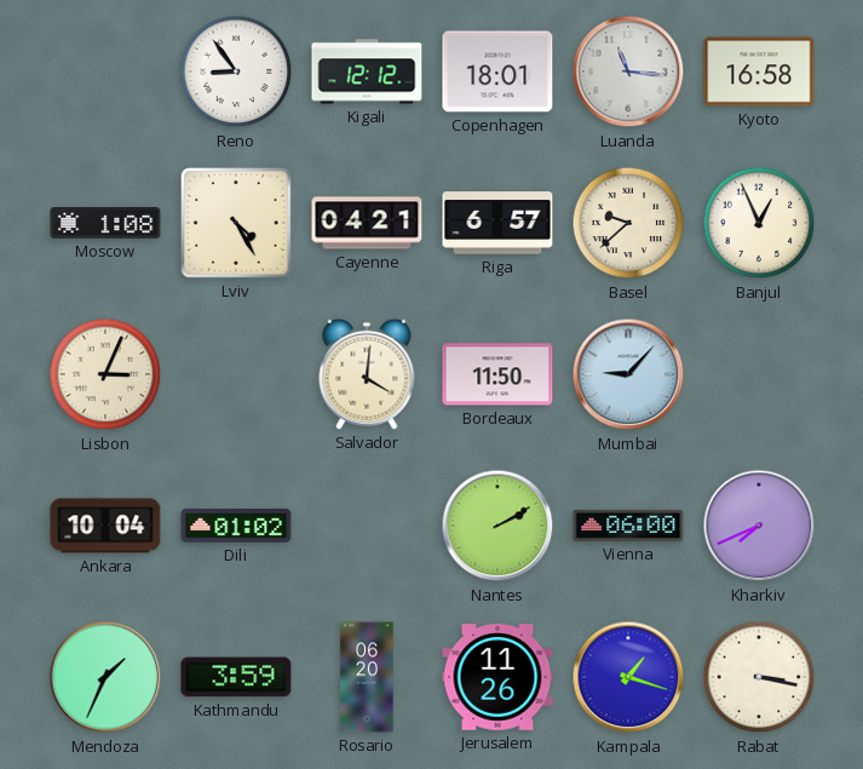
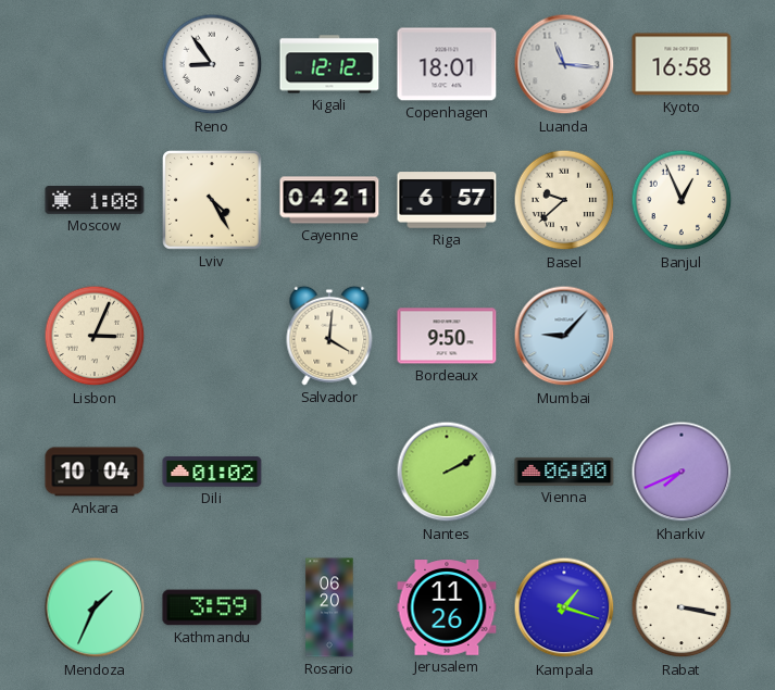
Bordeaux: 11:50 -> 9:50 (447, 336)
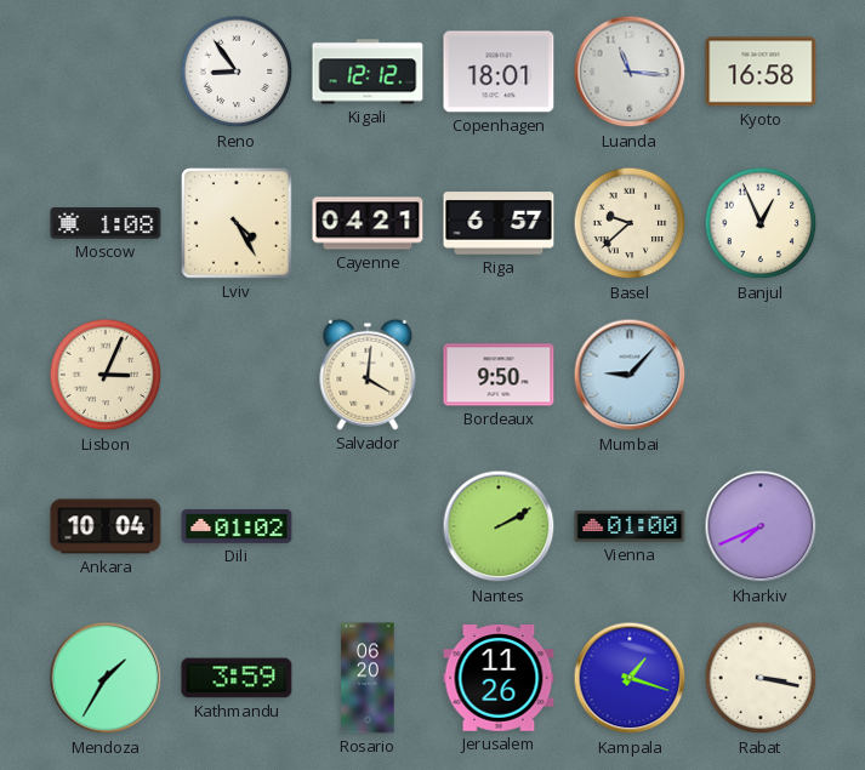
Vienna: 06:00 -> 01:00 (630, 526)
Mendoza: 1:34 -> 1:35 (106, 678)
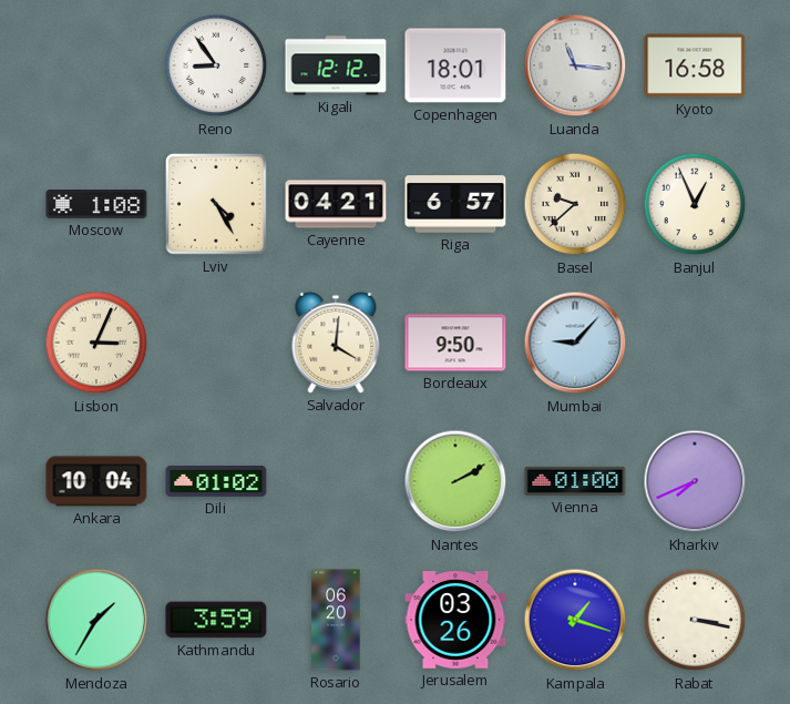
Jerusalem: 11:26 -> 03:26 (455, 620)
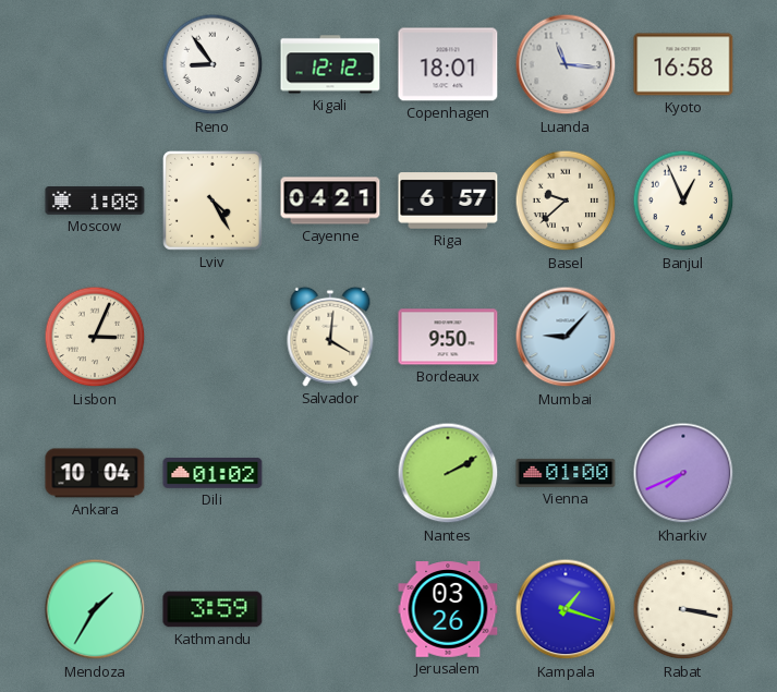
Rosario: 06:20 -> none (336, 620)
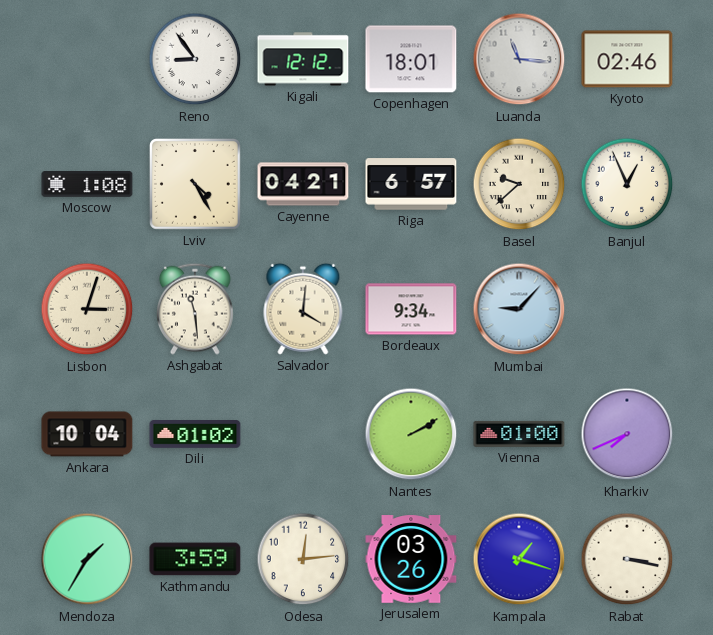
Kyoto: 16:58 -> 02:46 (627, 59)
Lisbon: 3:04 -> 3:03 (87, 309)
Ashgabat: none -> 11:29 (196, 309)
Bordeaux: 9:50 -> 9:34 (411, 309)
Odesa: none -> 12:14 (303, 559)
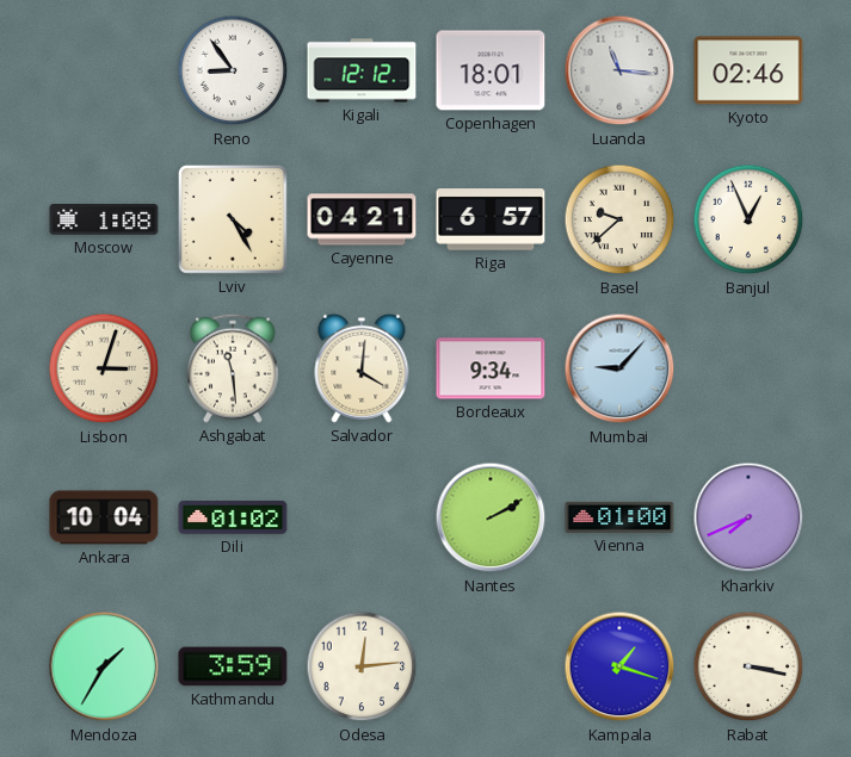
Jerusalem: 03:26 -> none (411, 559)
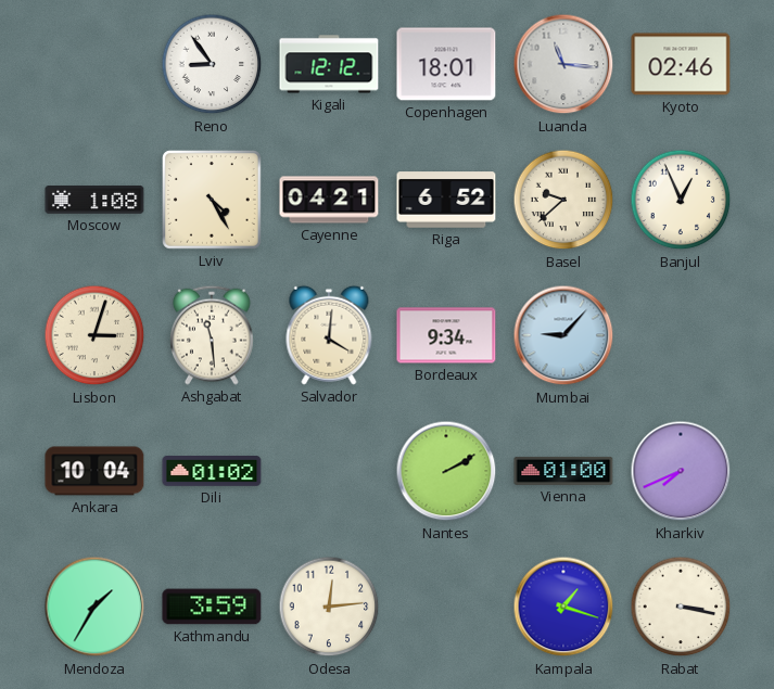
Riga: 6:57 -> 6:52 (446, 200)
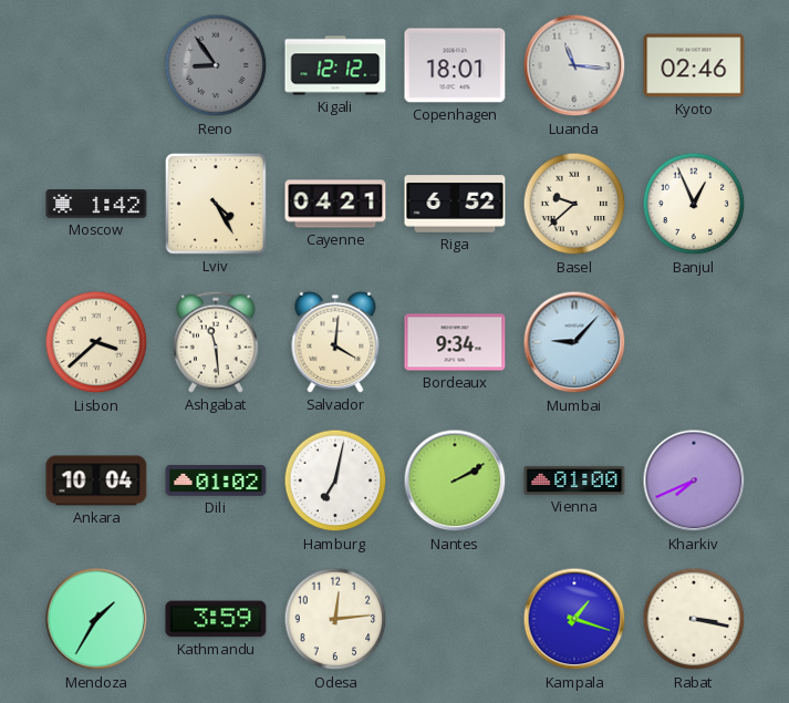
Reno dial: white -> grey (216, 65)
Moscow: 1:08 -> 1:42 (96, 205)
Lisbon: 3:03 -> 3:38 (96, 342)
Hamburg: none -> 7:02 (335, 480)
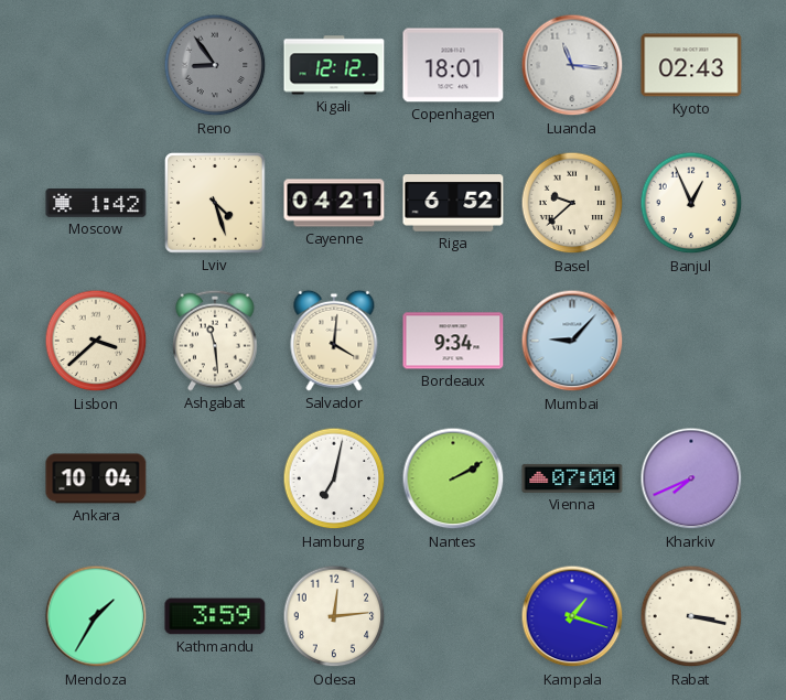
Kyoto: 02:46 -> 02:43 (691, 65)
Lviv: 4:25 -> 4:27 (215, 203)
Dili: 01:02 -> none (216, 482)
Vienna: 01:00 -> 07:00 (572, 478)
